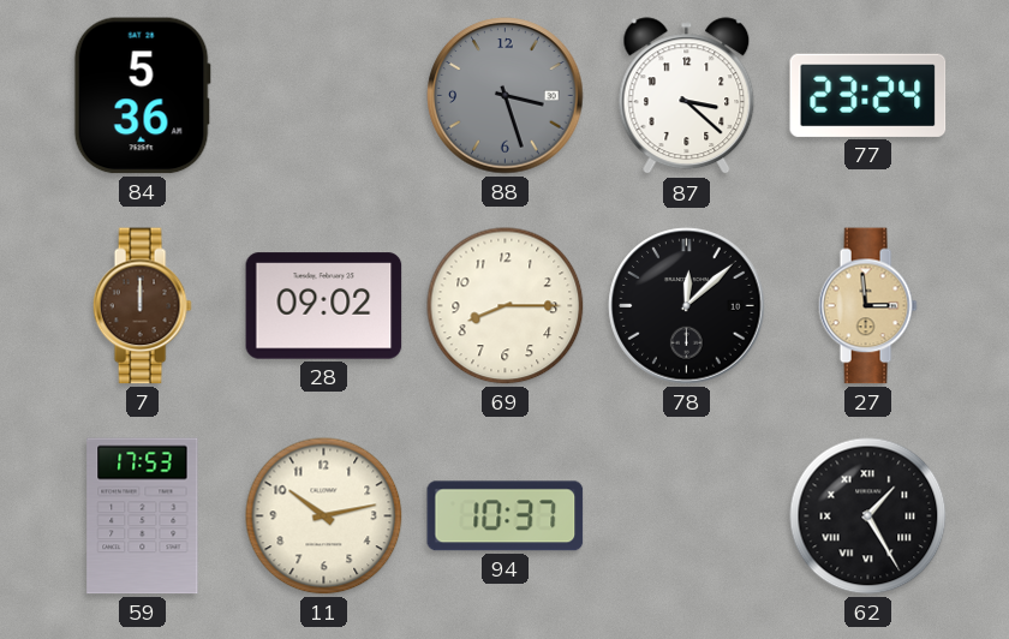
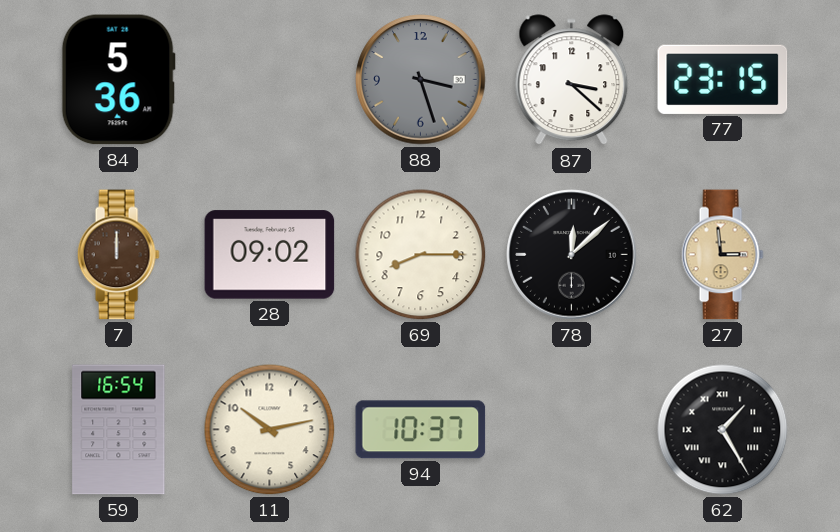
77: 23:24 -> 23:15 (723, 79)
59: 17:53 -> 16:54 (119, 430)
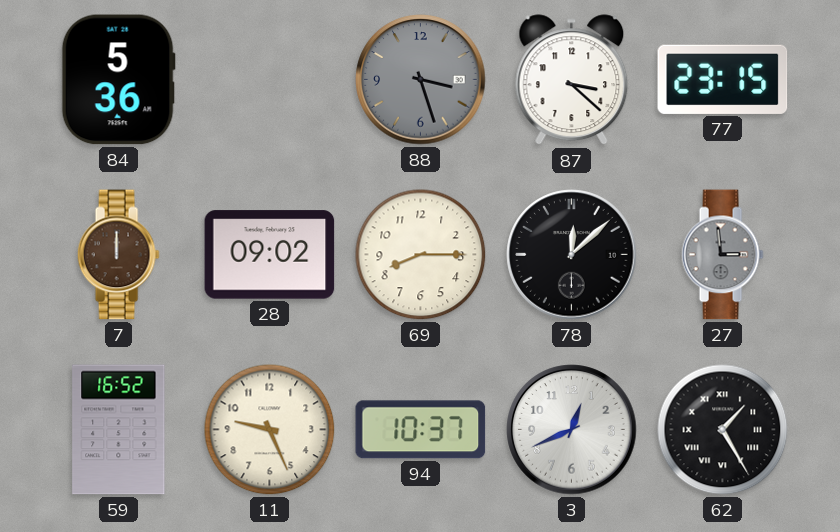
27 dial: champagne -> grey (722, 255)
59: 16:54 -> 16:52 (119, 430)
11: 10:13 -> 9:26 (270, 430)
3: none -> 12:41 (572, 430)
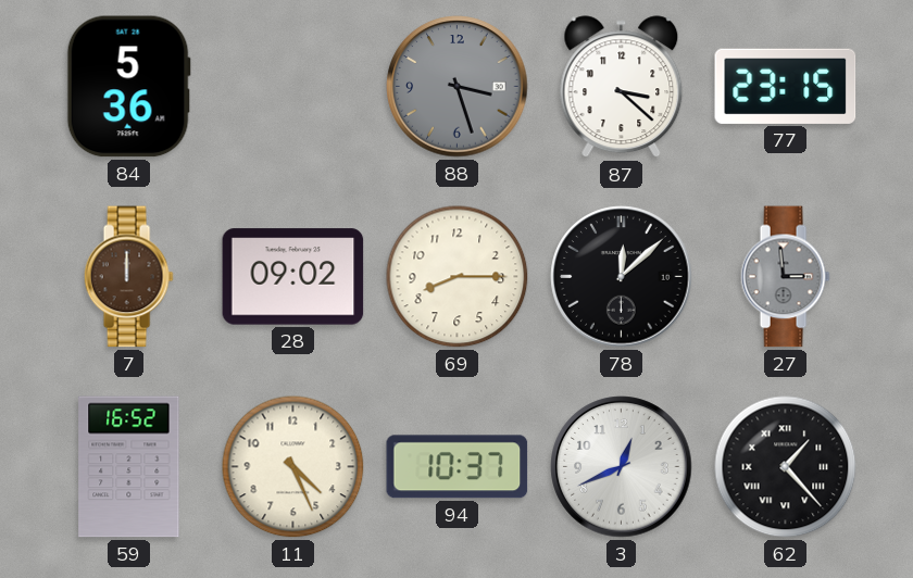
11: 9:26 -> 4:26 (293, 467)
62: 1:25 -> 1:23 (786, 467)
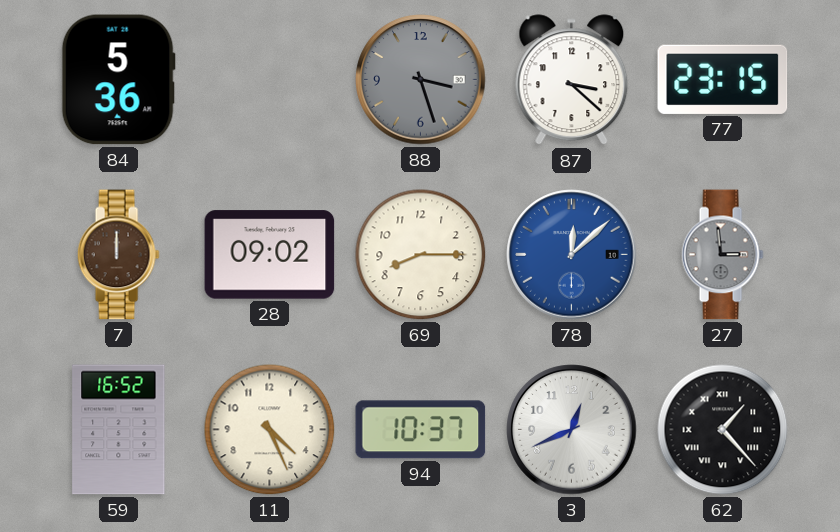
78 dial: black -> blue (572, 255)
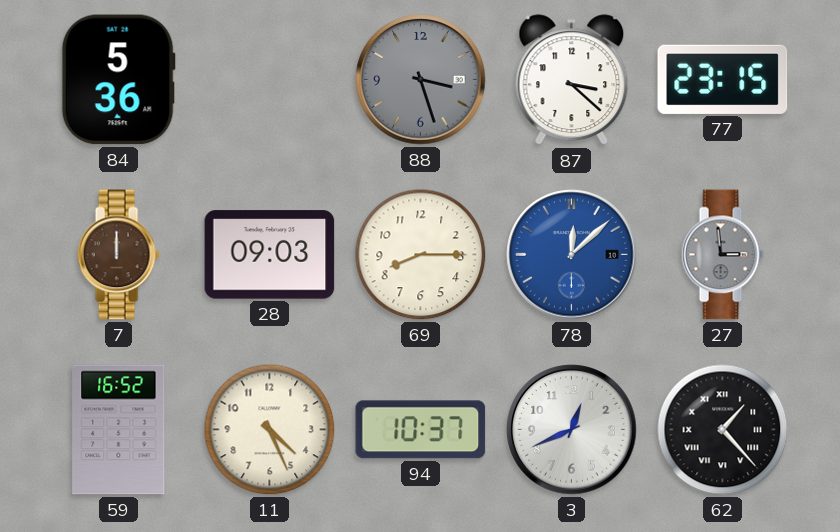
28: 09:02 -> 09:03 (270, 255)
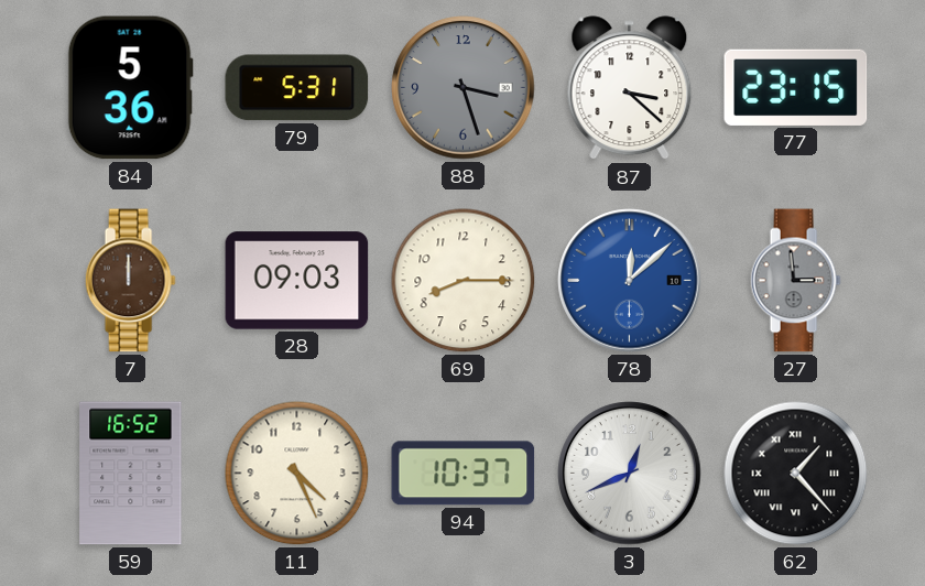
79: none -> 5:31 (297, 88)
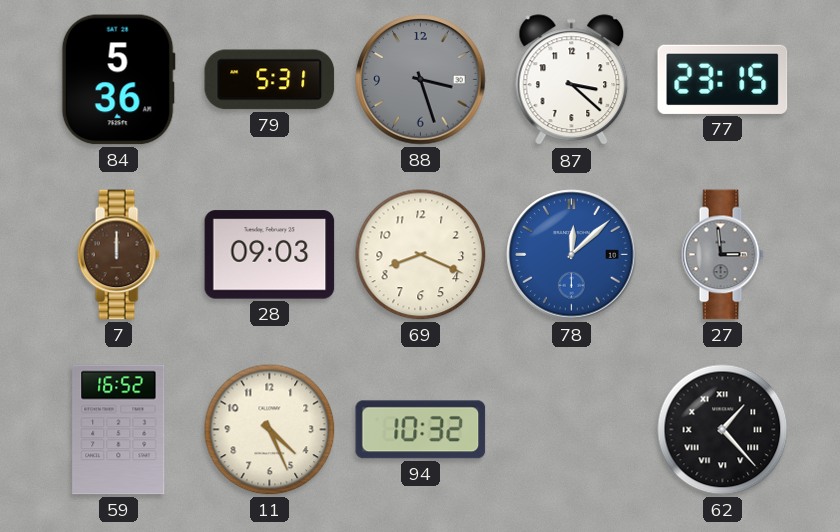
69: 8:15 -> 8:19 (421, 255)
94: 10:37 -> 10:32 (421, 430)
3: 12:41 -> none (630, 474)
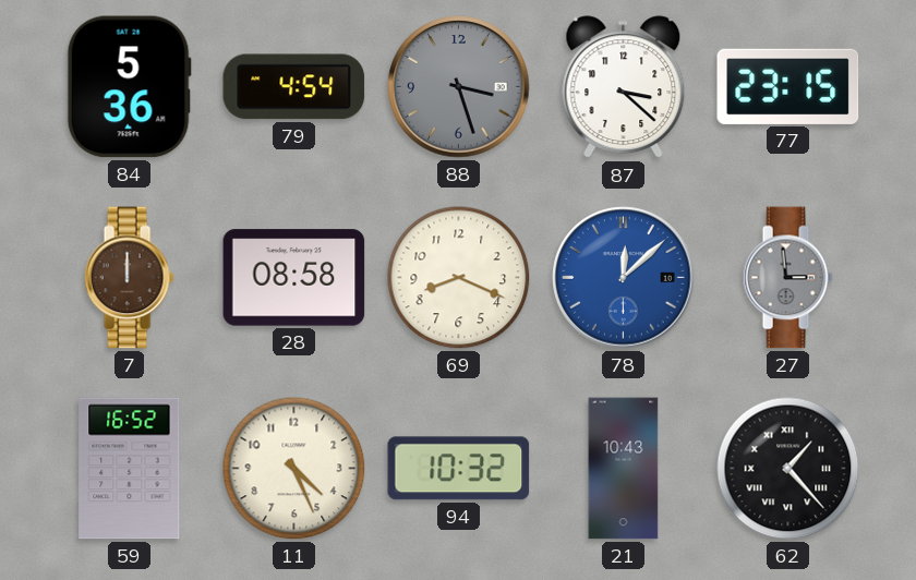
79: 5:31 -> 4:54 (294, 87)
28: 09:03 -> 08:58 (294, 278)
21: none -> 10:43 (624, 469)
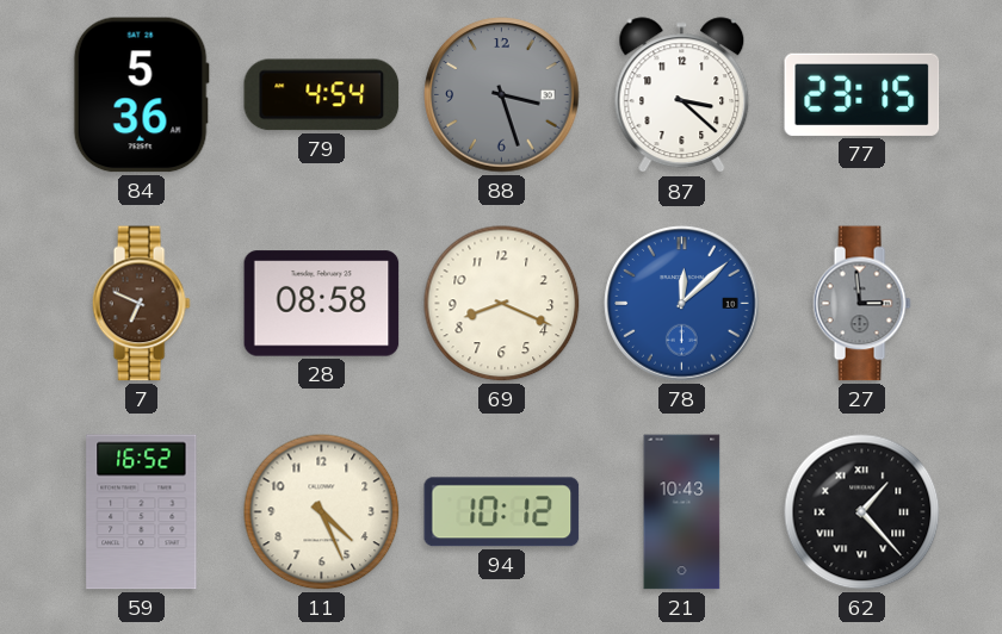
7: 12:00 -> 6:49 (141, 304)
94: 10:32 -> 10:12 (502, 512)
